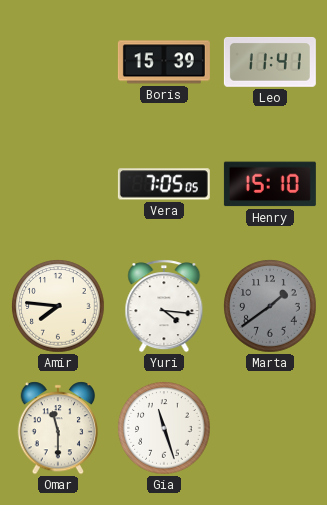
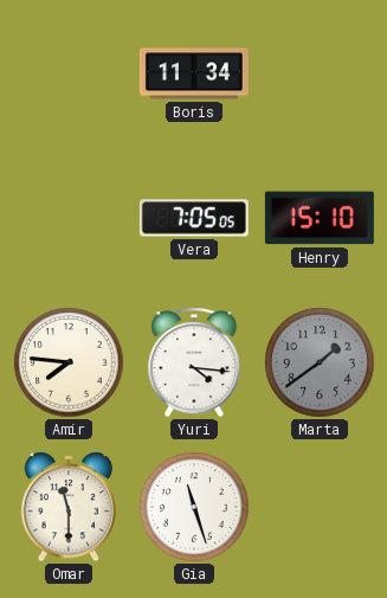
Boris: 15:39 -> 11:34 (194, 73)
Leo: 11:41 -> none (270, 62)
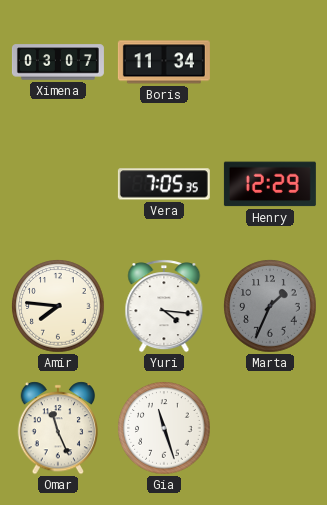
Ximena: none -> 03:07 (58, 62)
Vera: 7:05:05 -> 7:05:35 (164, 184)
Henry: 15:10 -> 12:29 (270, 184)
Marta: 1:39 -> 1:34 (270, 306)
Omar: 11:30 -> 11:26 (58, 428)
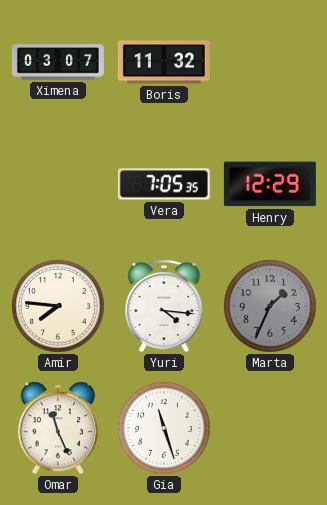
Boris: 11:34 -> 11:32 (164, 62)
